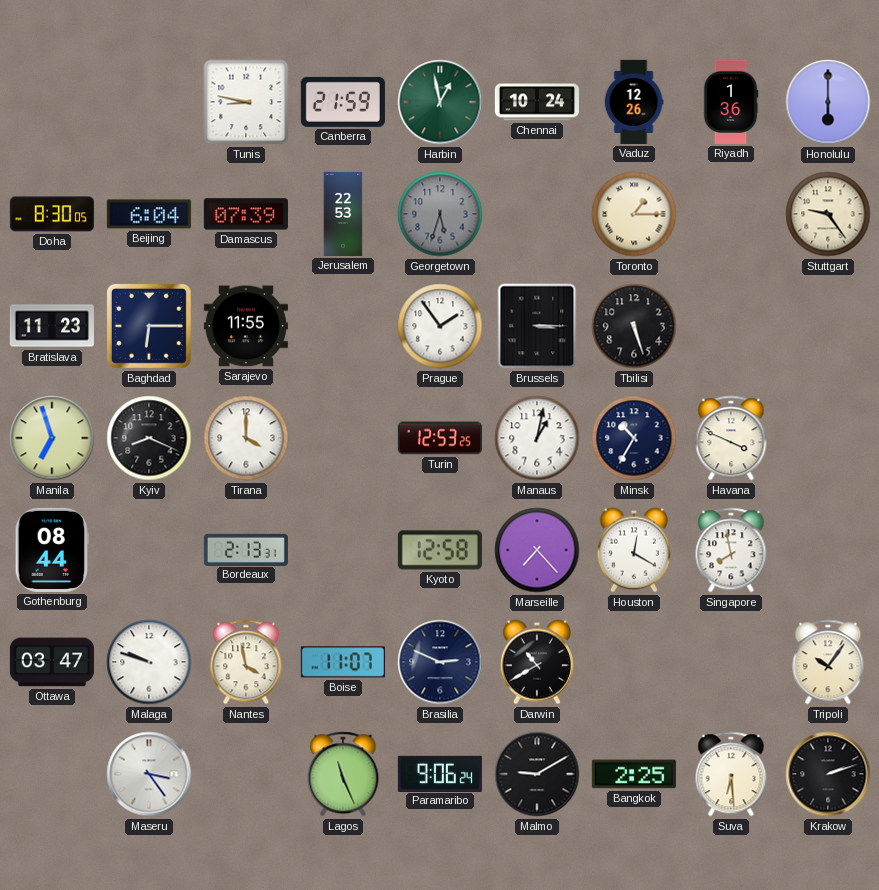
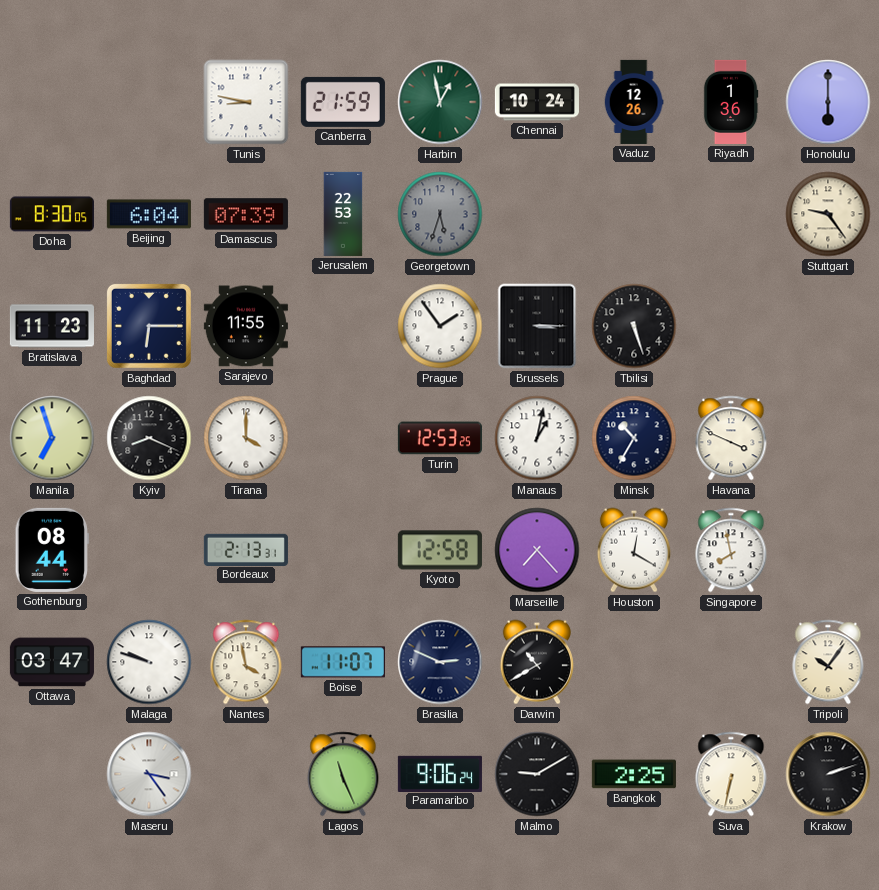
Toronto: 1:15 -> none (634, 214)
Suva: 6:29 -> 6:32 (731, 774)
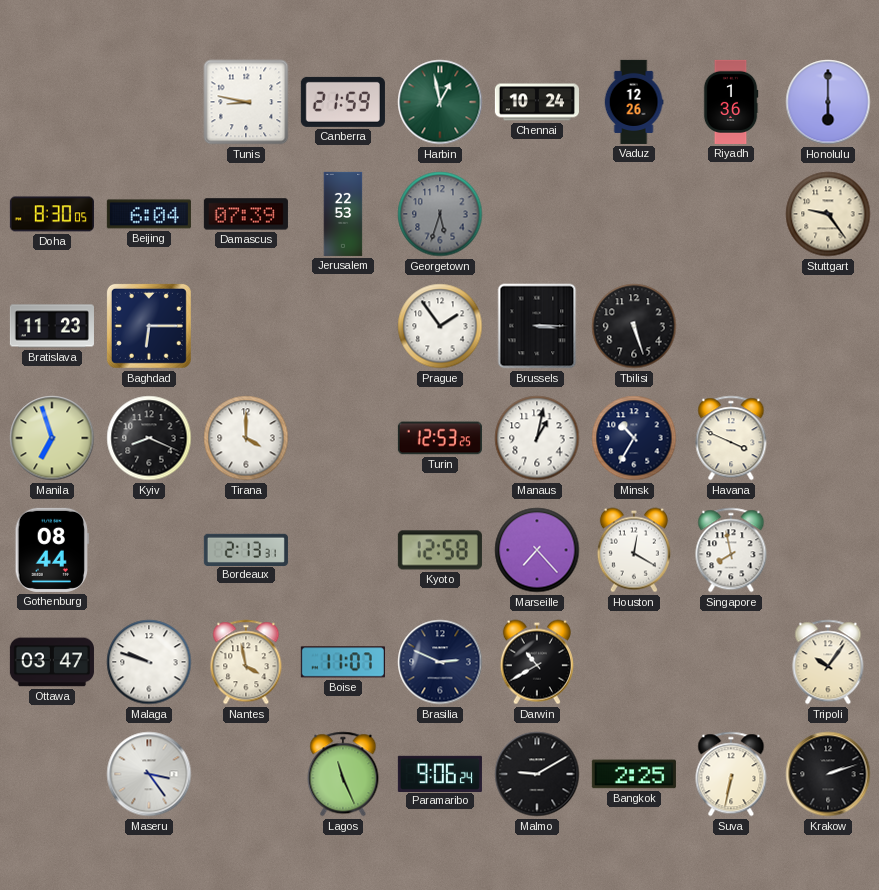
Sarajevo: 11:55 -> none (246, 326)
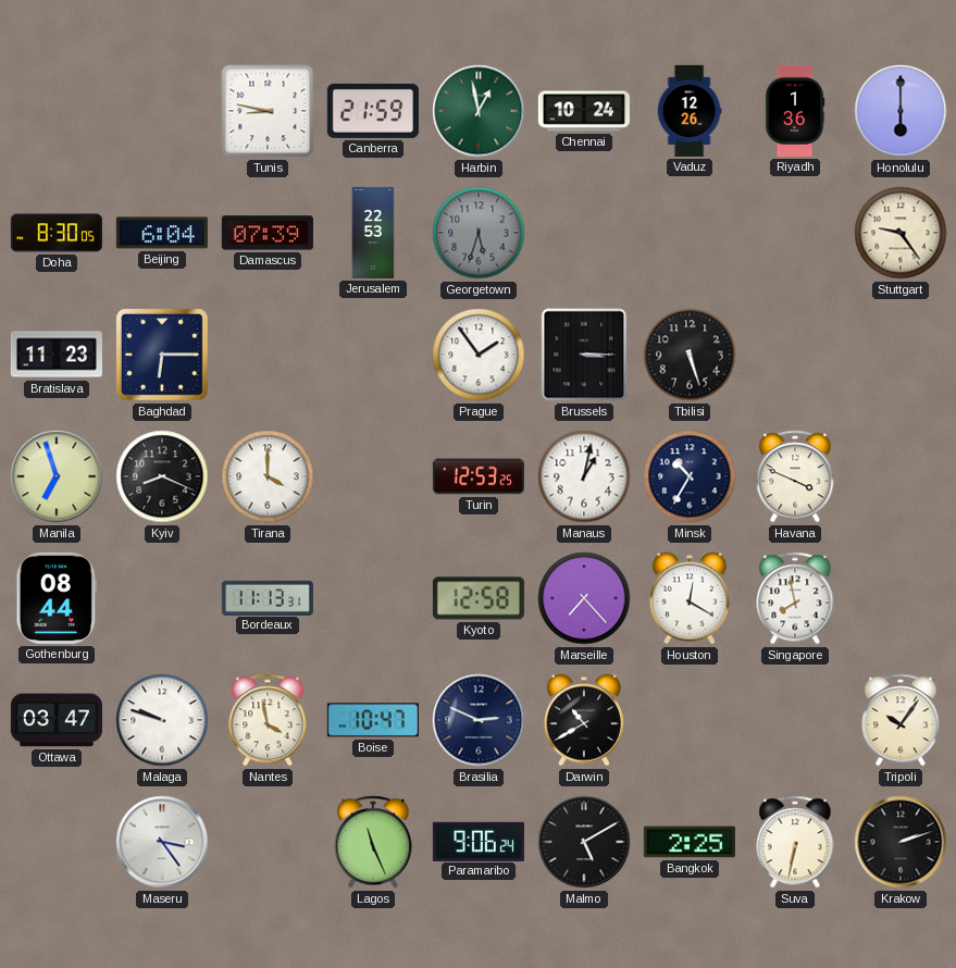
Bordeaux: 2:13 -> 11:13 (268, 597)
Boise: 11:07 -> 10:47 (373, 720)
Malmo: 9:10 -> 5:10 (584, 842)
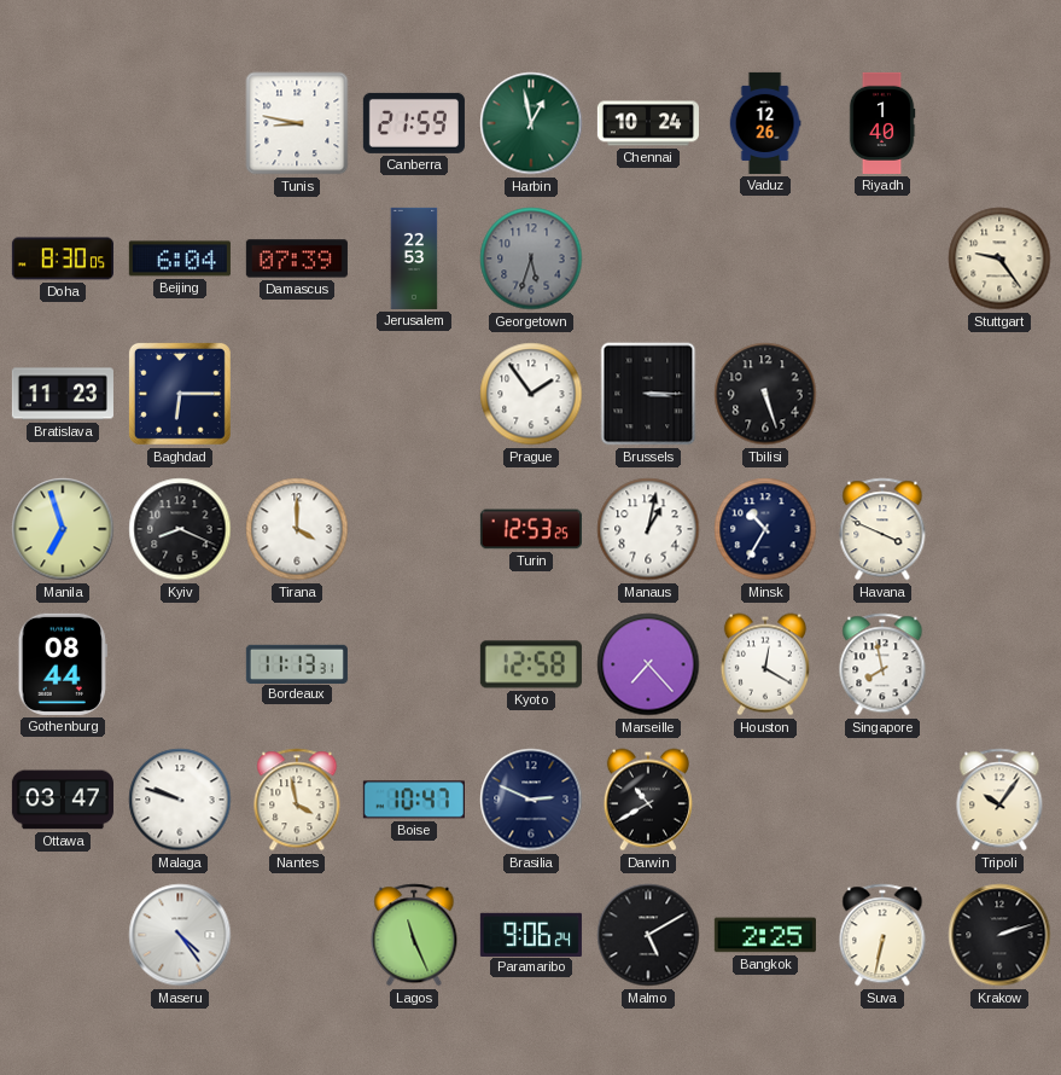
Riyadh: 1:36 -> 1:40 (882, 123)
Honolulu: 6:00 -> none (901, 111)
Maseru: 3:24 -> 4:24 (180, 935)
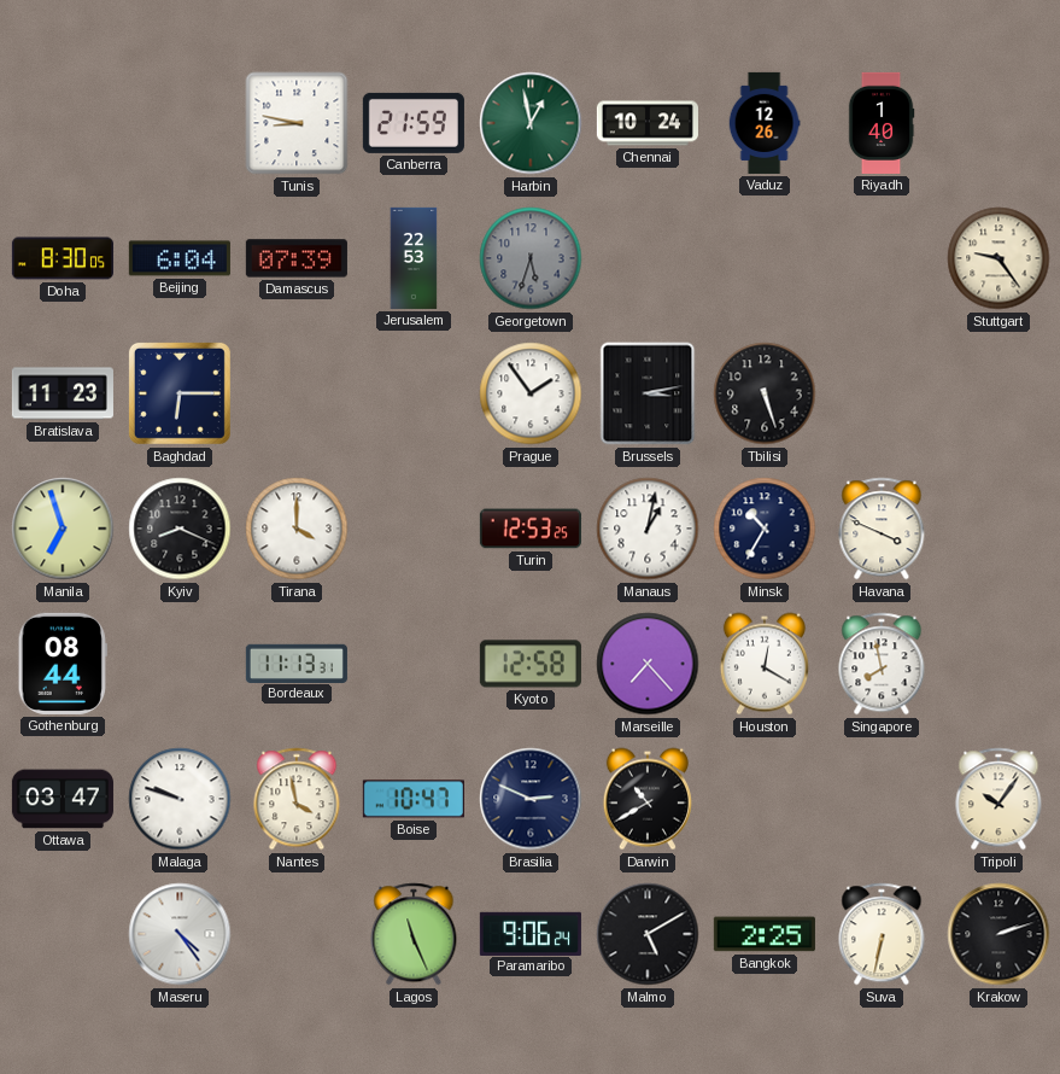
Brussels: 3:15 -> 3:13 (648, 393)
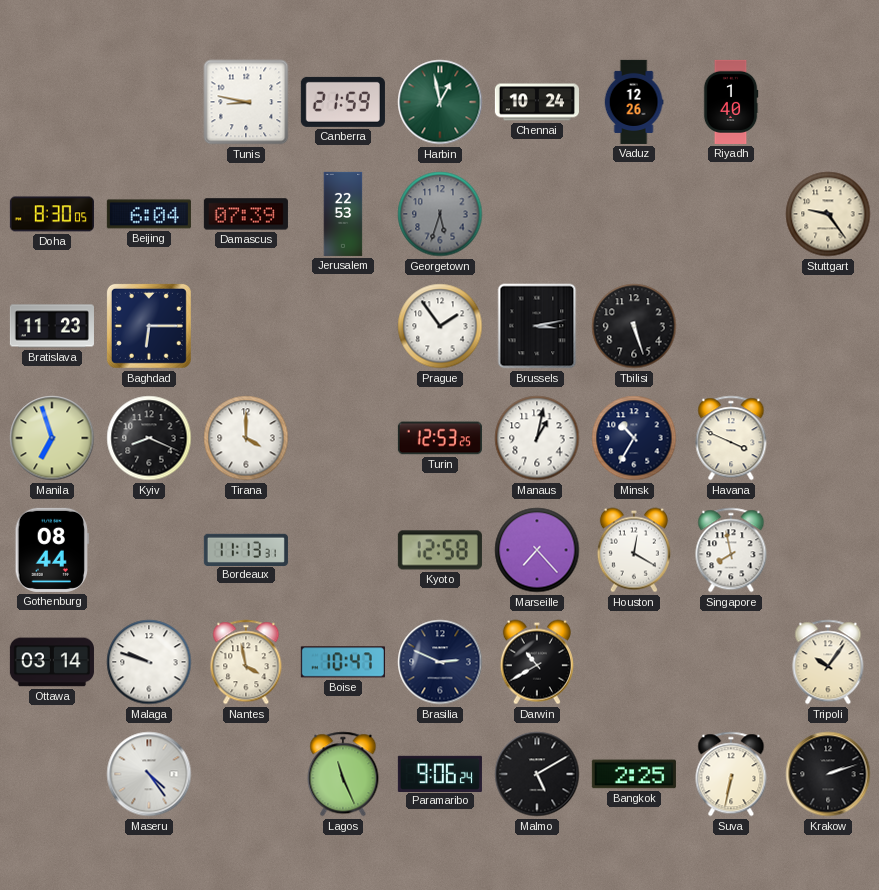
Ottawa: 03:47 -> 03:14 (52, 662)
